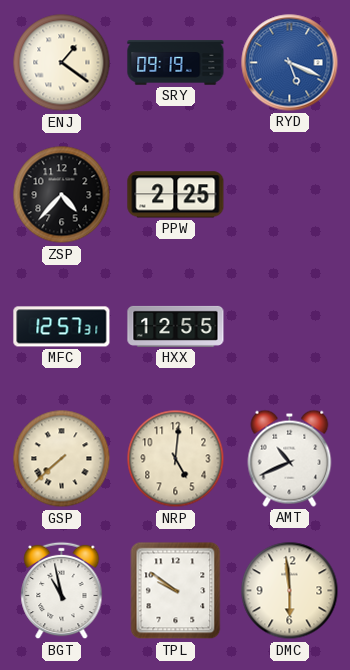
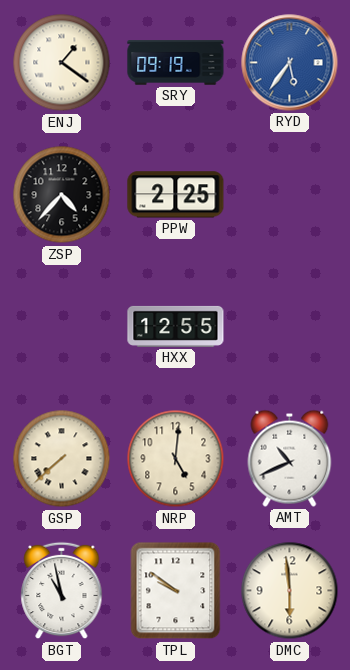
RYD: 5:19 -> 5:36 (290, 63)
MFC: 12:57 -> none (62, 327)
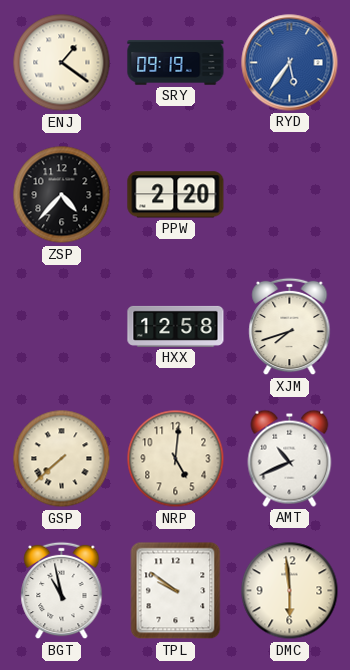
PPW: 2:25 -> 2:20 (176, 195)
HXX: 12:55 -> 12:58 (176, 326)
XJM: none -> 7:42 (290, 327)
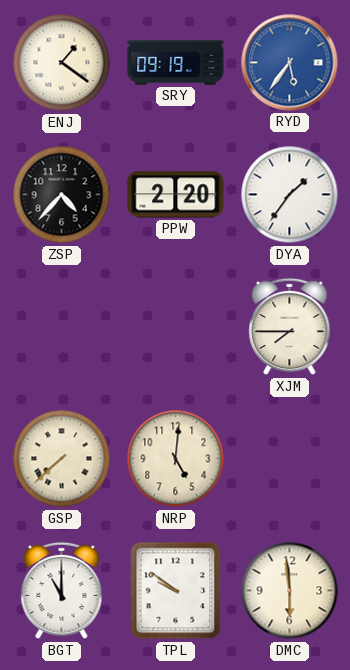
DYA: none -> 1:36 (290, 195)
HXX: 12:58 -> none (176, 326)
XJM: 7:42 -> 7:45 (290, 327)
AMT: 10:41 -> none (290, 458)
BGT: 10:58 -> 11:00 (62, 591)
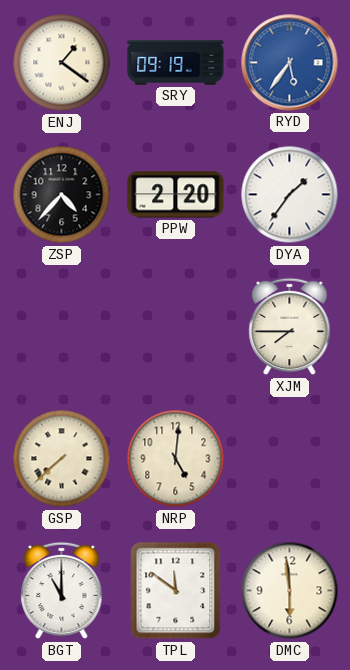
TPL: 9:51 -> 11:51 (176, 591)
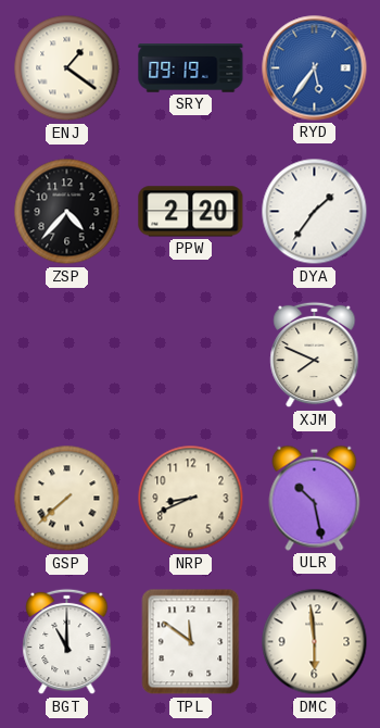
XJM: 7:45 -> 7:49 (315, 355)
NRP: 5:01 -> 8:41 (191, 499)
ULR: none -> 10:28 (315, 498)
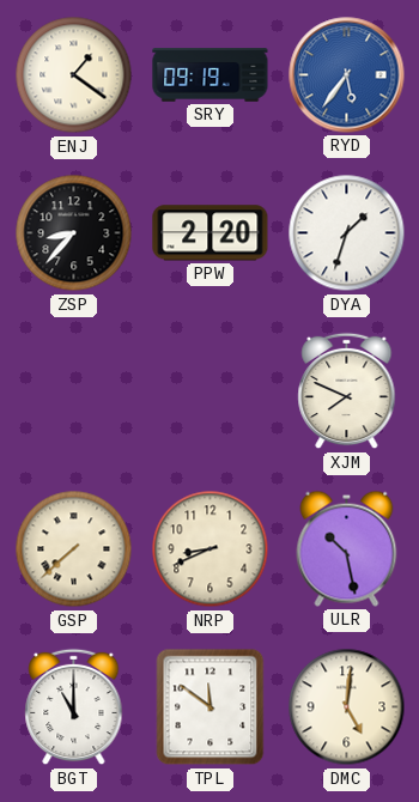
ZSP: 4:37 -> 8:37 (74, 233)
DYA: 1:36 -> 1:33 (347, 233)
DMC: 5:59 -> 5:01 (347, 707)
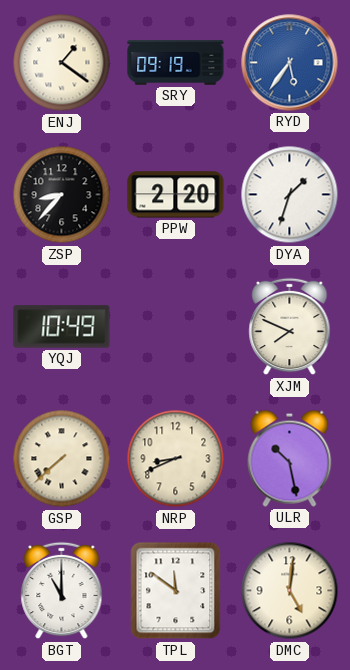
YQJ: none -> 10:49 (62, 327)
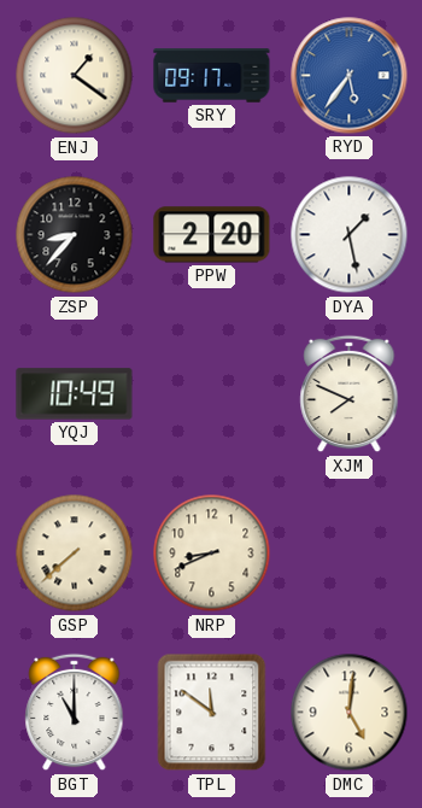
SRY: 09:19 -> 09:17 (212, 76)
DYA: 1:33 -> 1:28 (350, 235)
ULR: 10:28 -> none (290, 458)
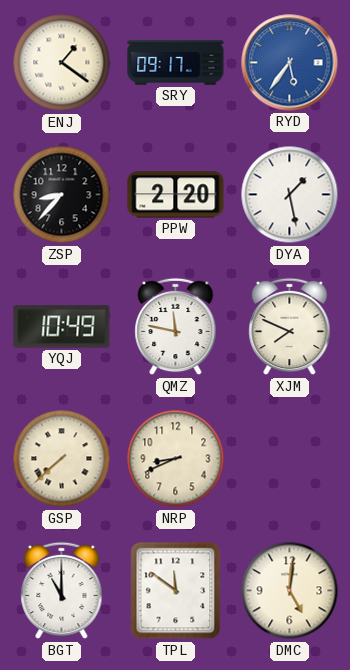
QMZ: none -> 11:47 (176, 327)
